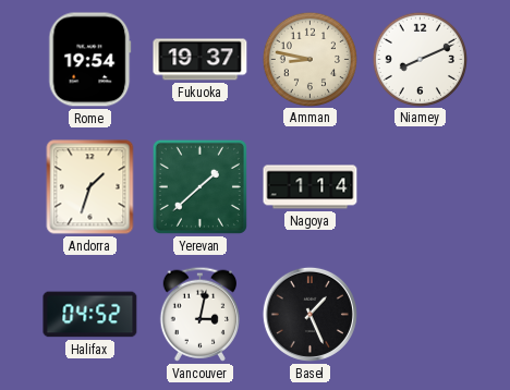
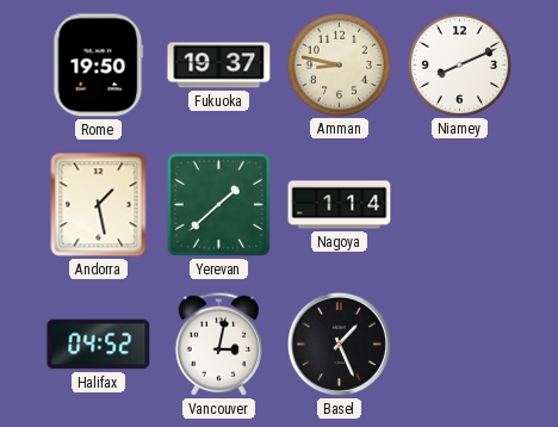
Rome: 19:54 -> 19:50 (99, 66)
Andorra: 1:33 -> 1:28 (99, 205)
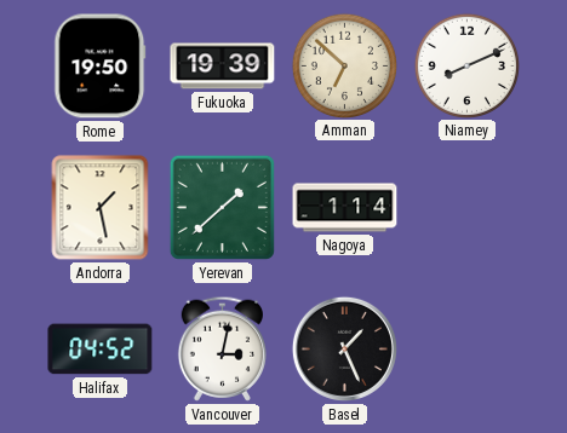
Fukuoka: 19:37 -> 19:39 (223, 67)
Amman: 8:47 -> 6:52 (344, 65)
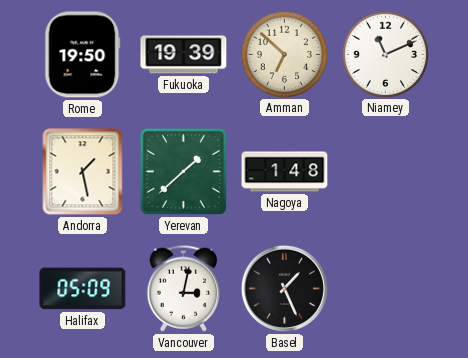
Niamey: 8:11 -> 11:11 (385, 54)
Nagoya: 1:14 -> 1:48 (285, 172)
Halifax: 04:52 -> 05:09 (83, 289)
